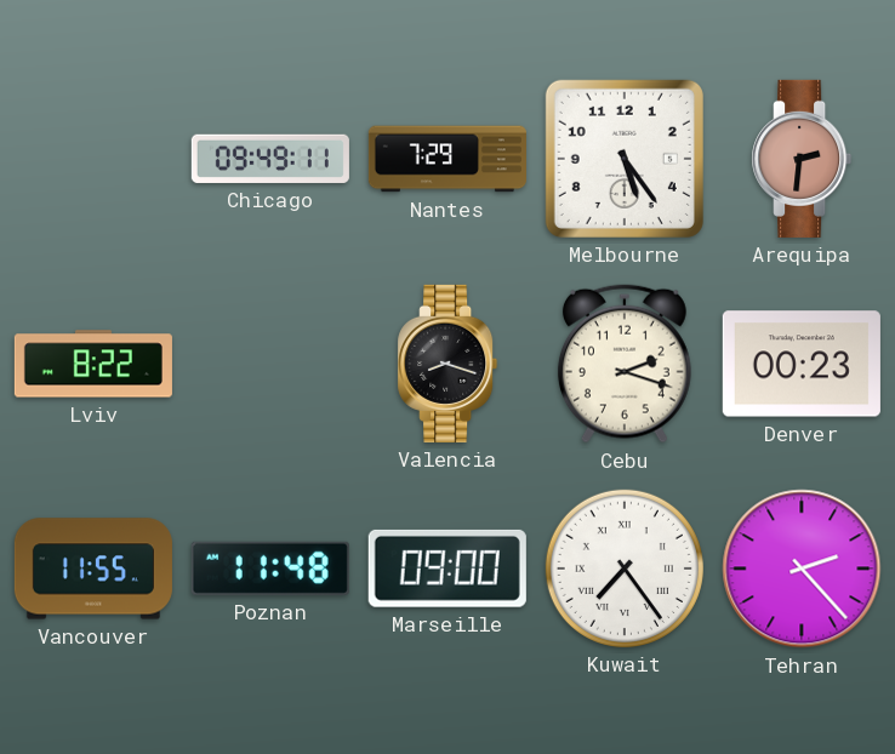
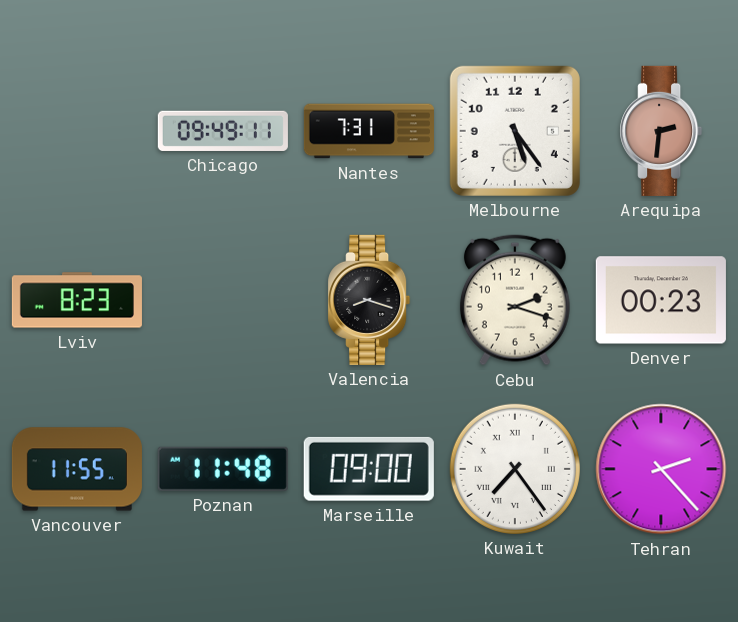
Nantes: 7:29 -> 7:31 (369, 131)
Lviv: 8:22 -> 8:23 (77, 300)
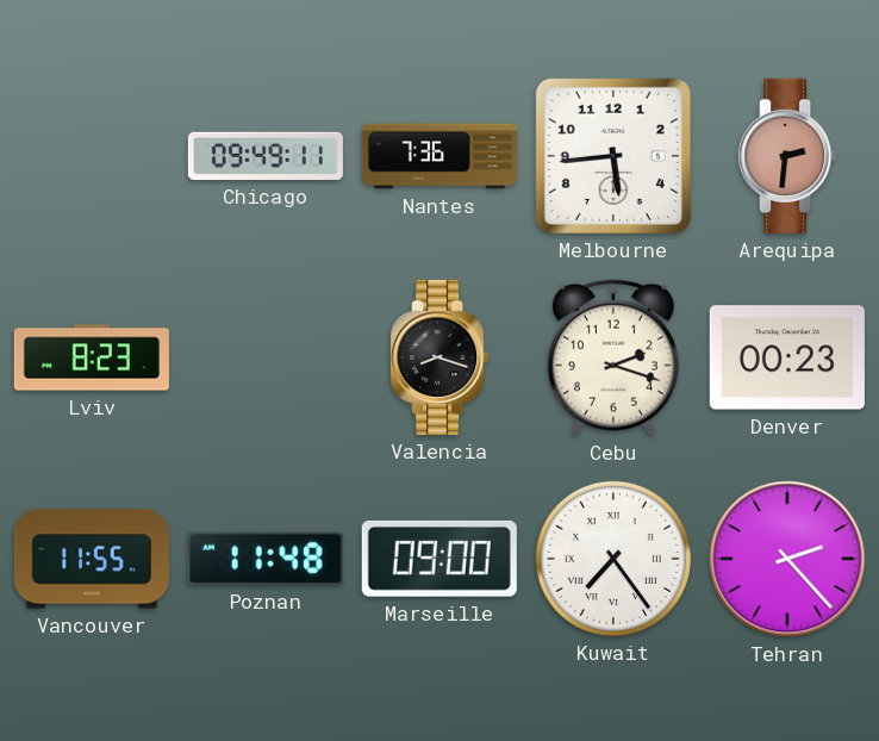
Nantes: 7:31 -> 7:36 (440, 156)
Melbourne: 5:24 -> 5:44 (613, 156)
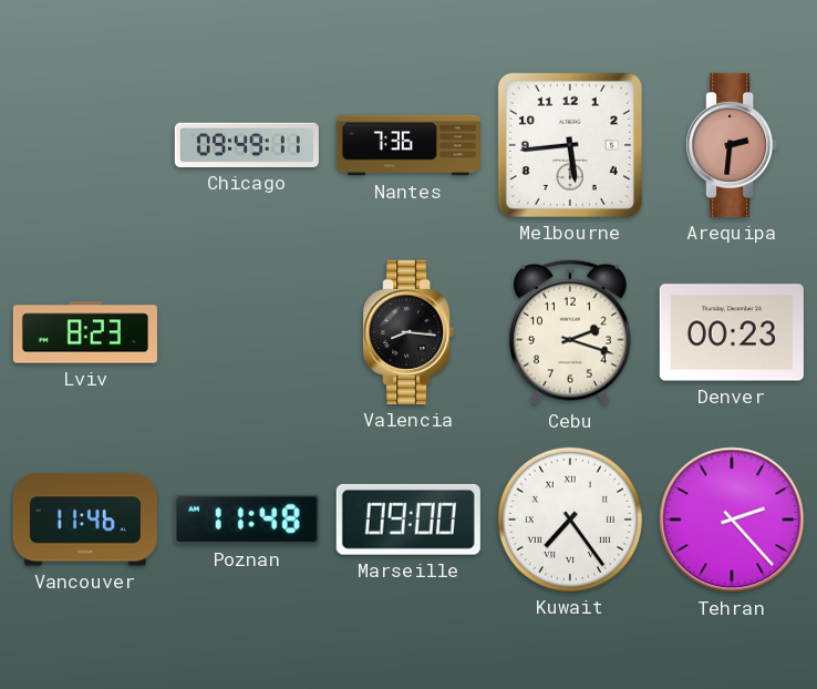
Valencia: 8:18 -> 8:16 (408, 332)
Vancouver: 11:55 -> 11:46 (85, 520)
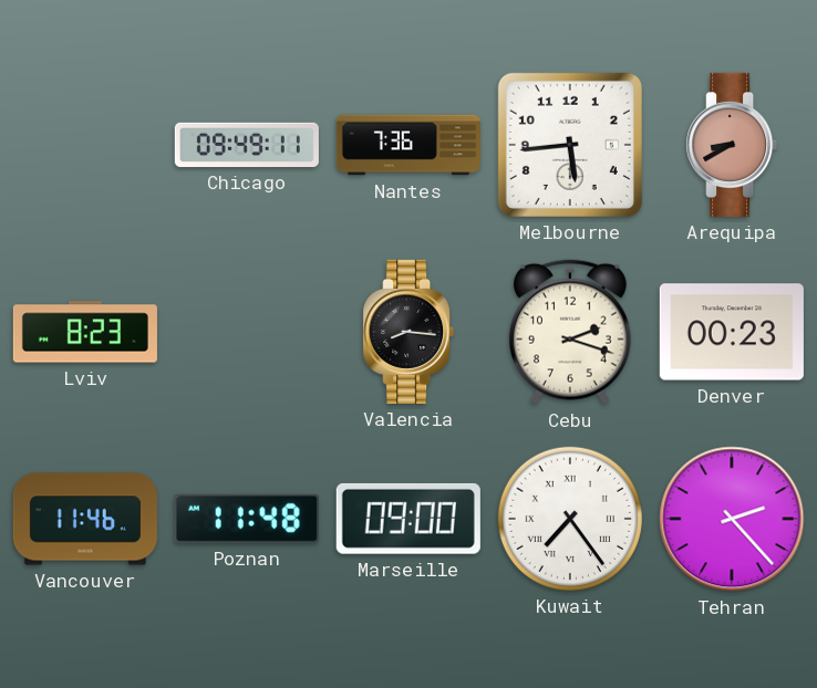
Arequipa: 2:31 -> 8:40 (732, 145)
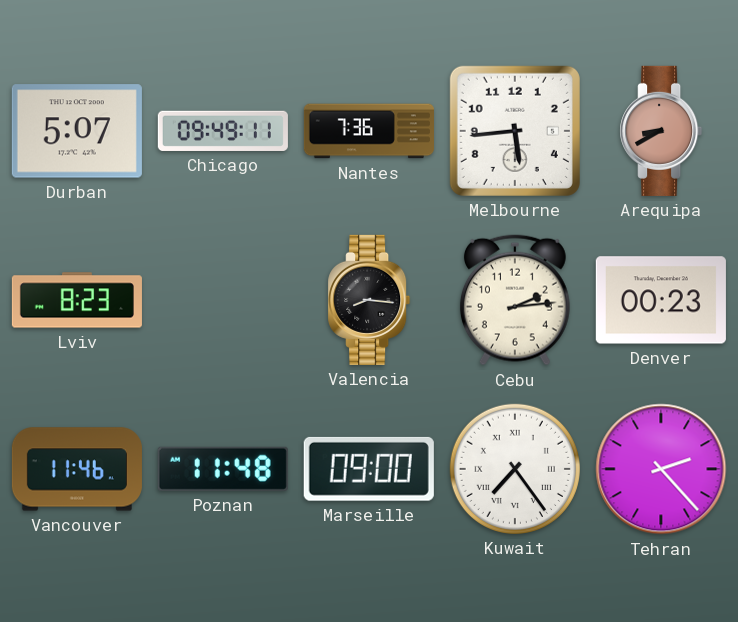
Durban: none -> 5:07 (77, 131)
Cebu: 2:18 -> 2:14 (515, 300)
